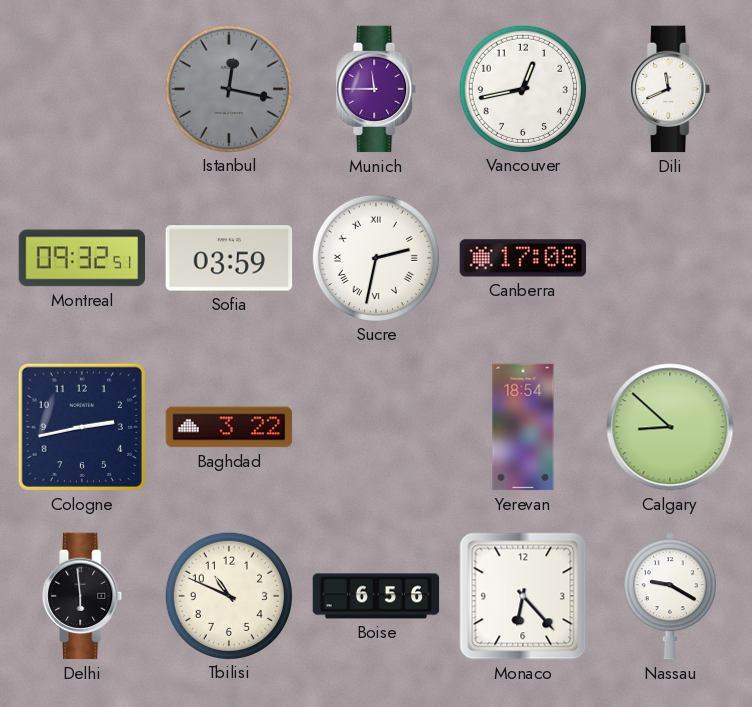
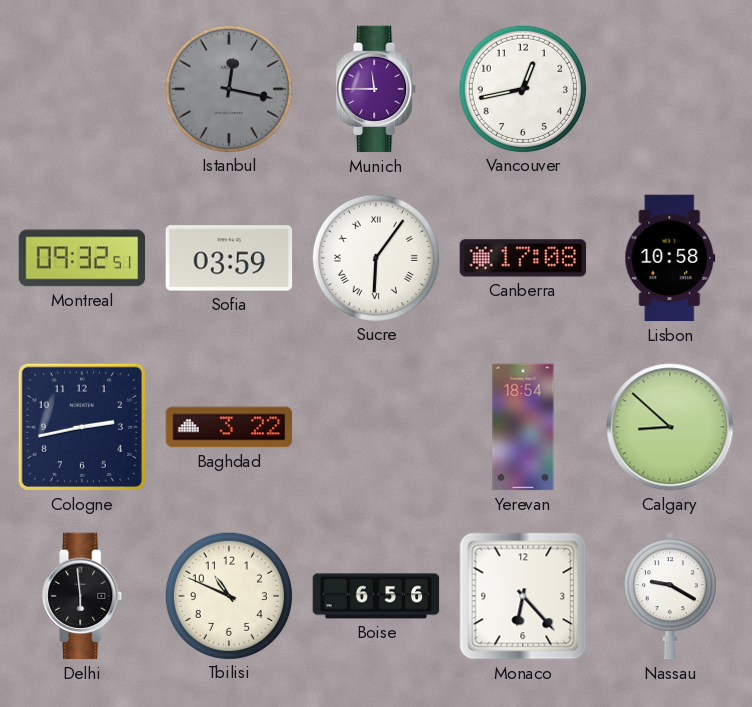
Dili: 11:41 -> none (671, 89)
Sucre: 2:32 -> 6:06 (375, 257)
Lisbon: none -> 10:58 (670, 258)
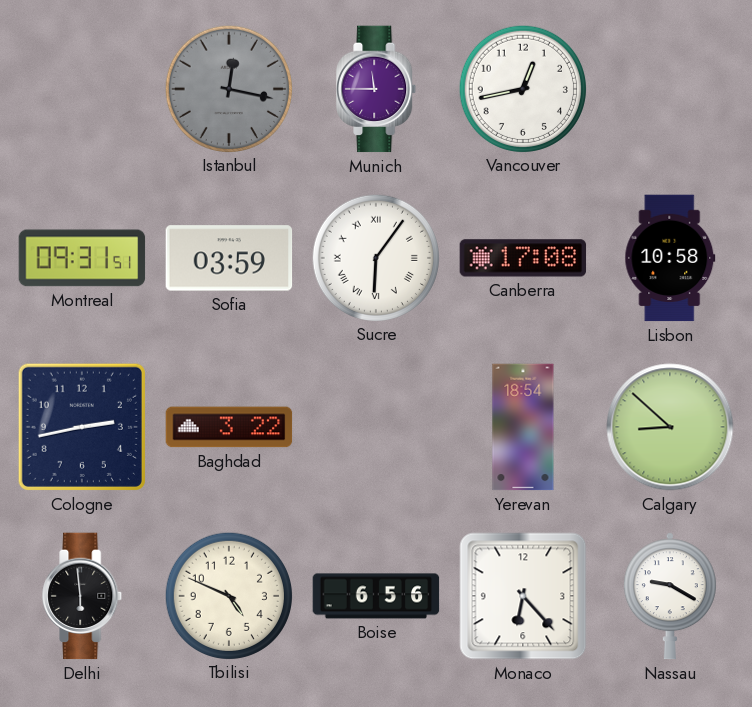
Montreal: 09:32 -> 09:31 (82, 258)
Tbilisi: 10:49 -> 4:49 (228, 595)
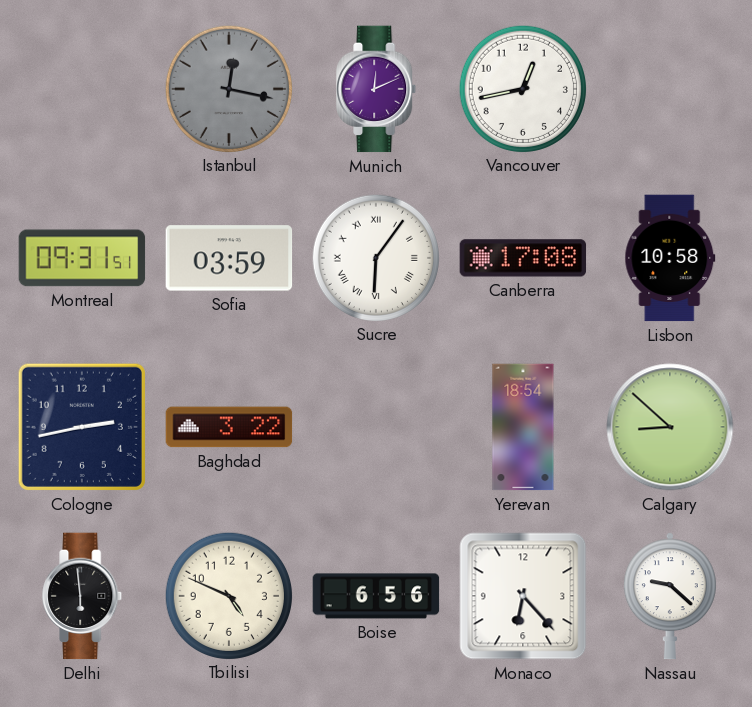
Munich: 11:45 -> 12:11 (377, 89)
Nassau: 9:20 -> 9:22 (670, 596)
